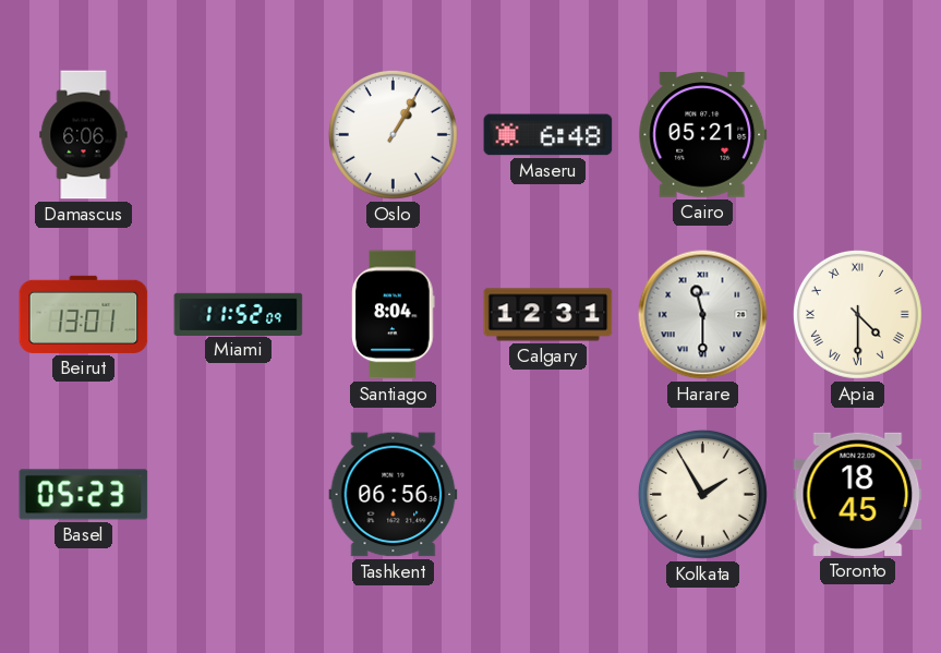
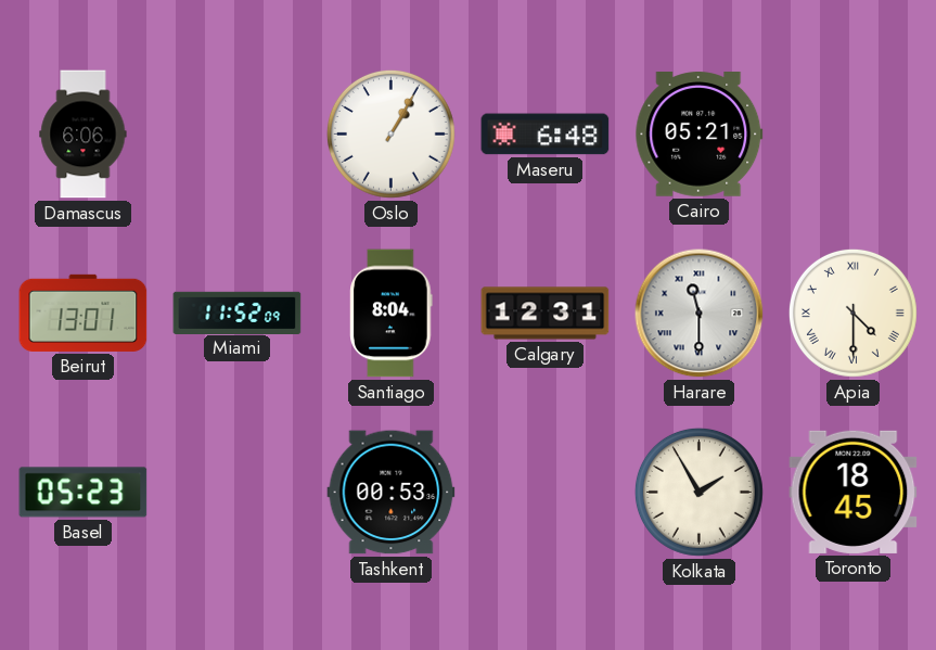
Tashkent: 06:56 -> 00:53 (392, 493)
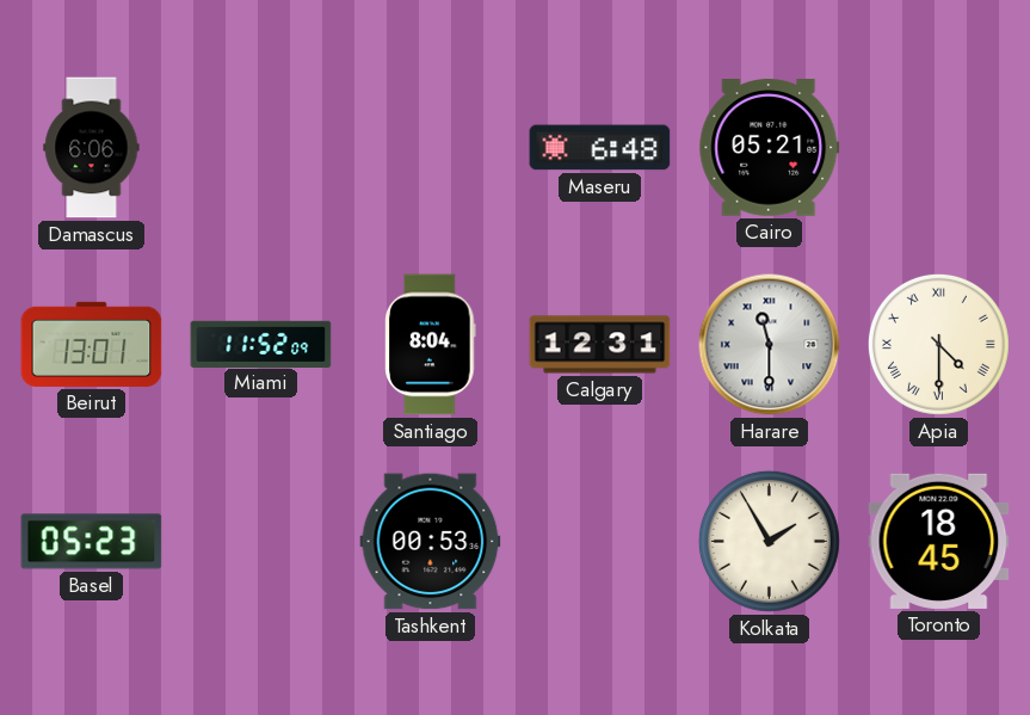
Oslo: 1:05 -> none (390, 133)
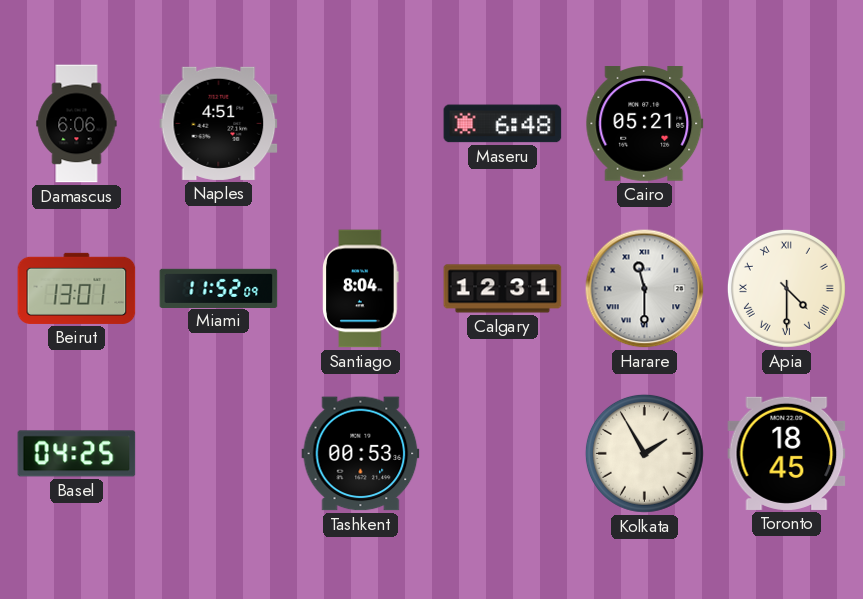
Naples: none -> 4:51 (219, 123)
Basel: 05:23 -> 04:25 (77, 454)
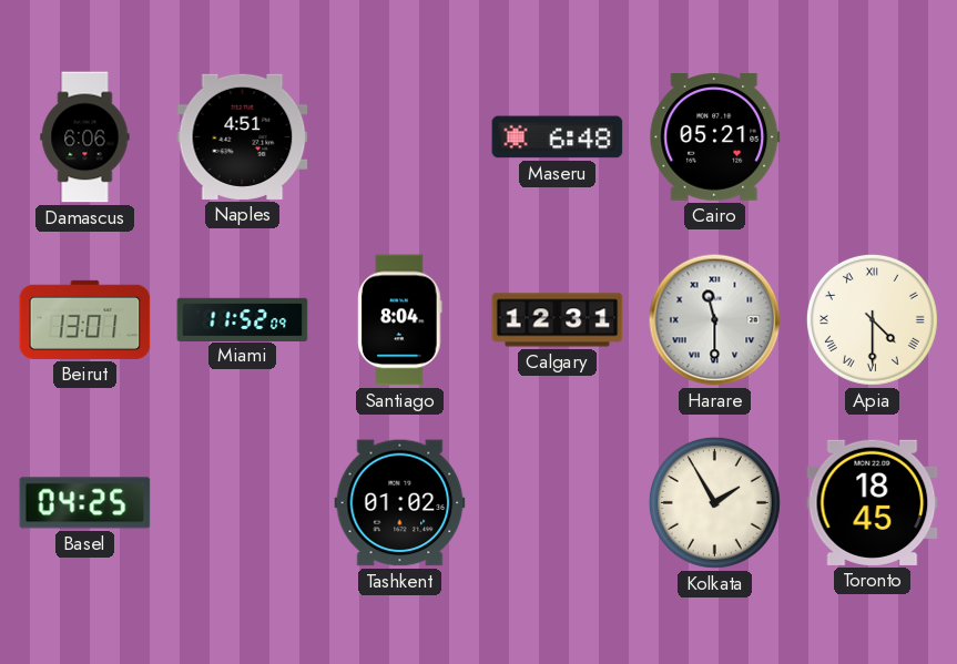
Tashkent: 00:53 -> 01:02 (400, 503)
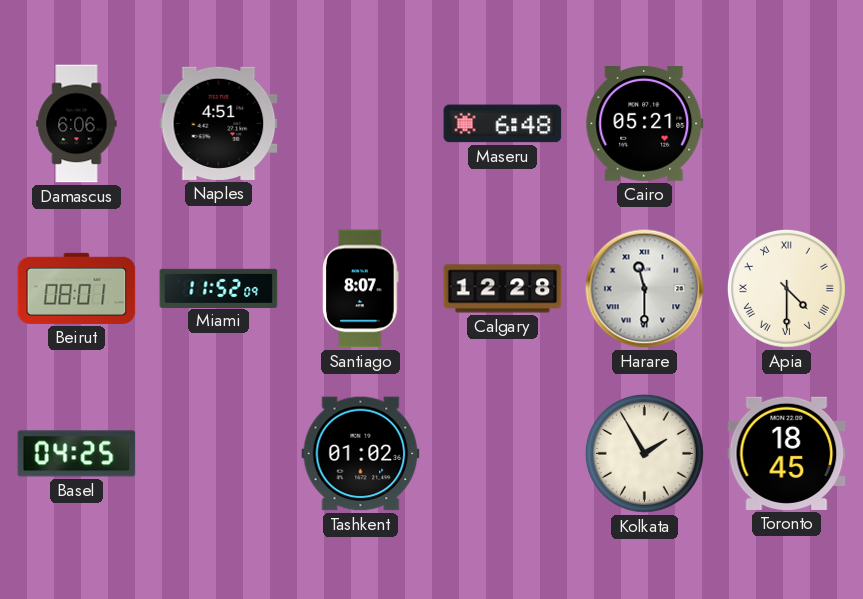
Beirut: 13:01 -> 08:01 (77, 288)
Santiago: 8:04 -> 8:07 (361, 289)
Calgary: 12:31 -> 12:28 (503, 289)
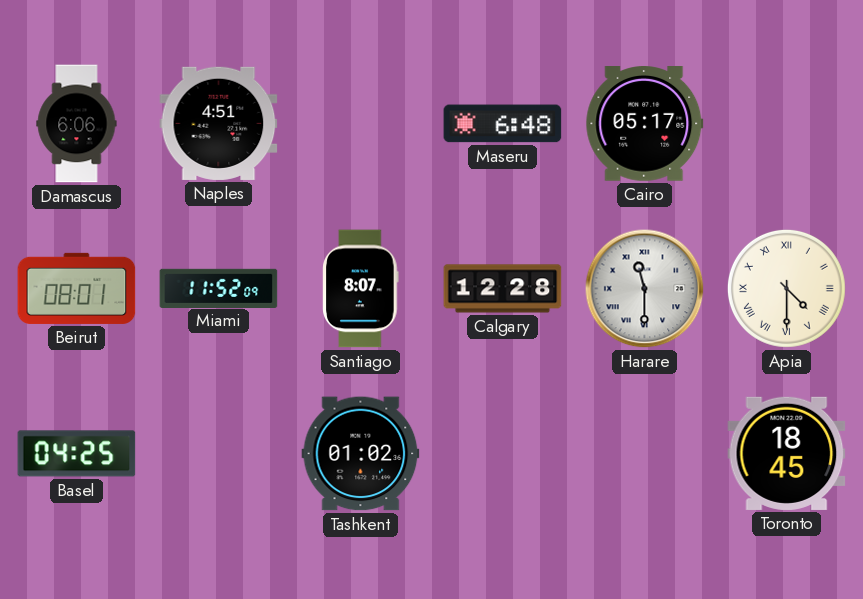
Cairo: 05:21 -> 05:17 (645, 124)
Kolkata: 1:55 -> none (644, 453)
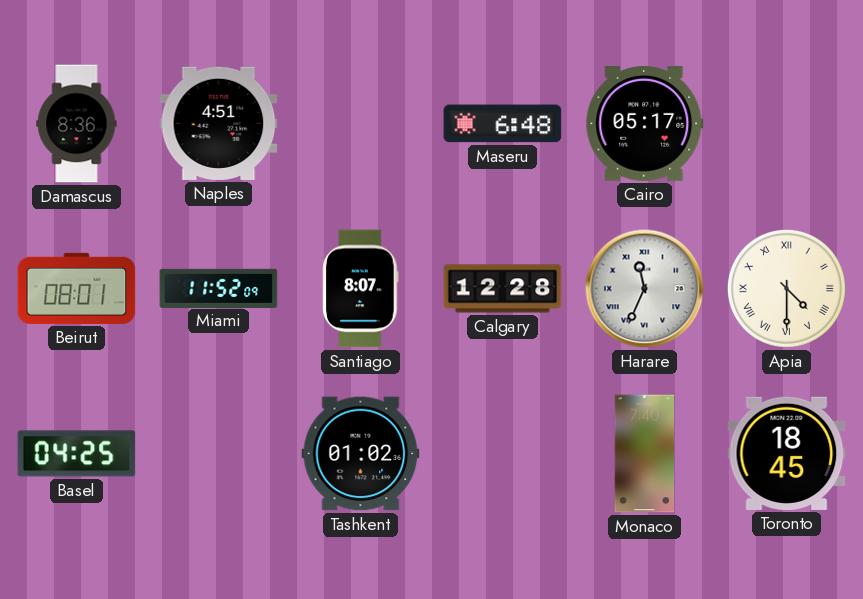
Damascus: 6:06 -> 8:36 (77, 124)
Harare: 11:30 -> 11:34 (645, 289)
Monaco: none -> 7:40 (645, 454)
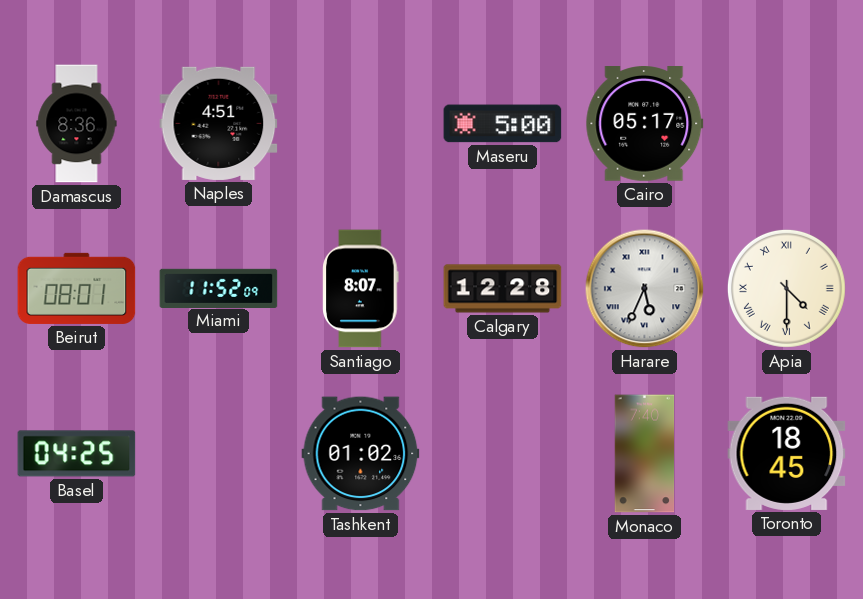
Maseru: 6:48 -> 5:00 (503, 124)
Harare: 11:34 -> 5:34 (645, 289)
